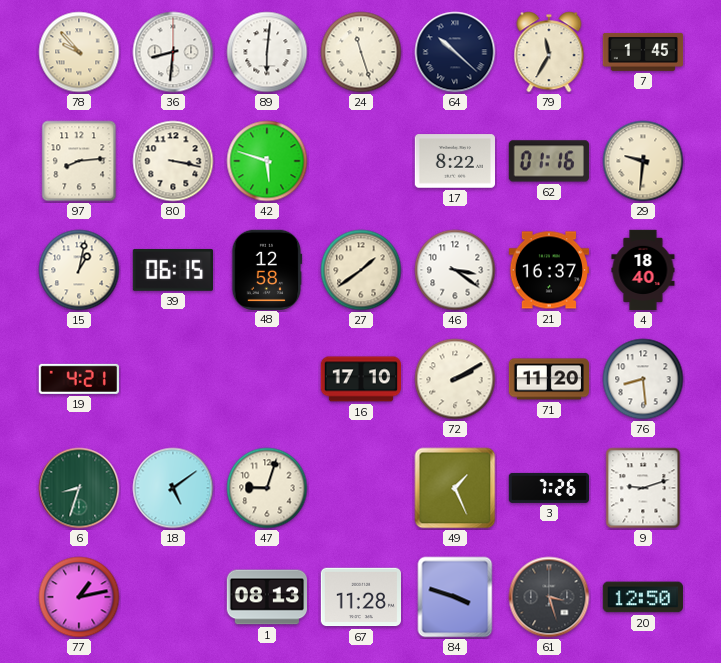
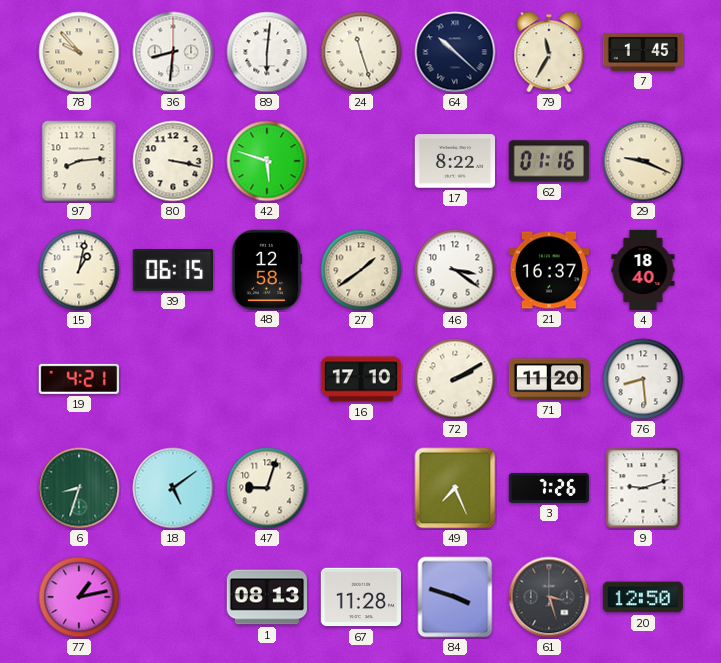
29: 9:31 -> 9:19 (643, 161)
49: 1:26 -> 7:26 (455, 488)
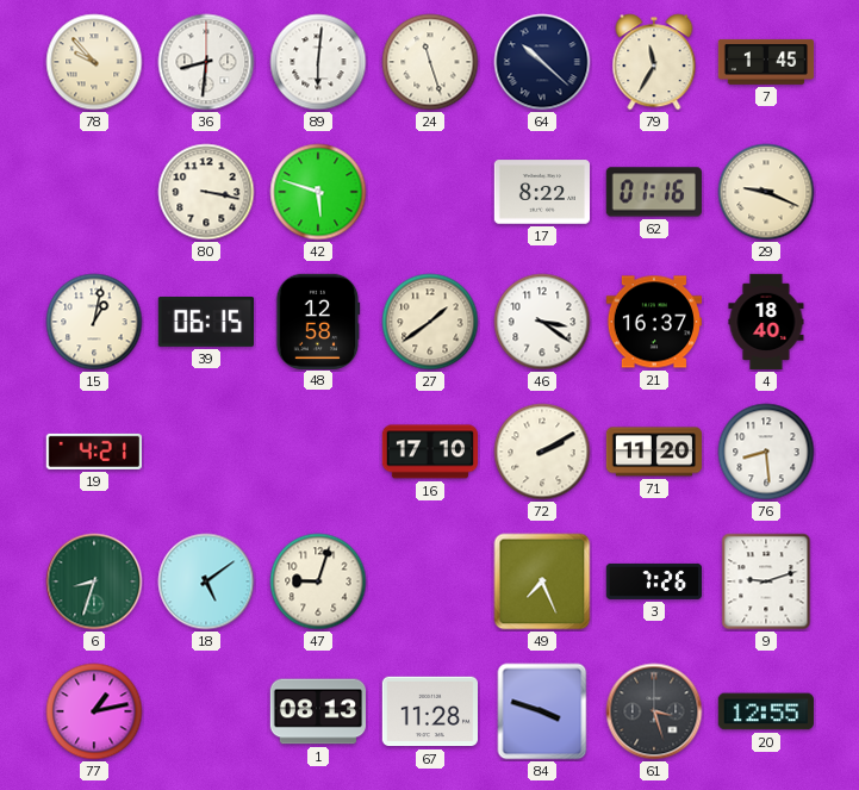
97: 8:14 -> none (79, 161)
20: 12:50 -> 12:55 (766, 711)
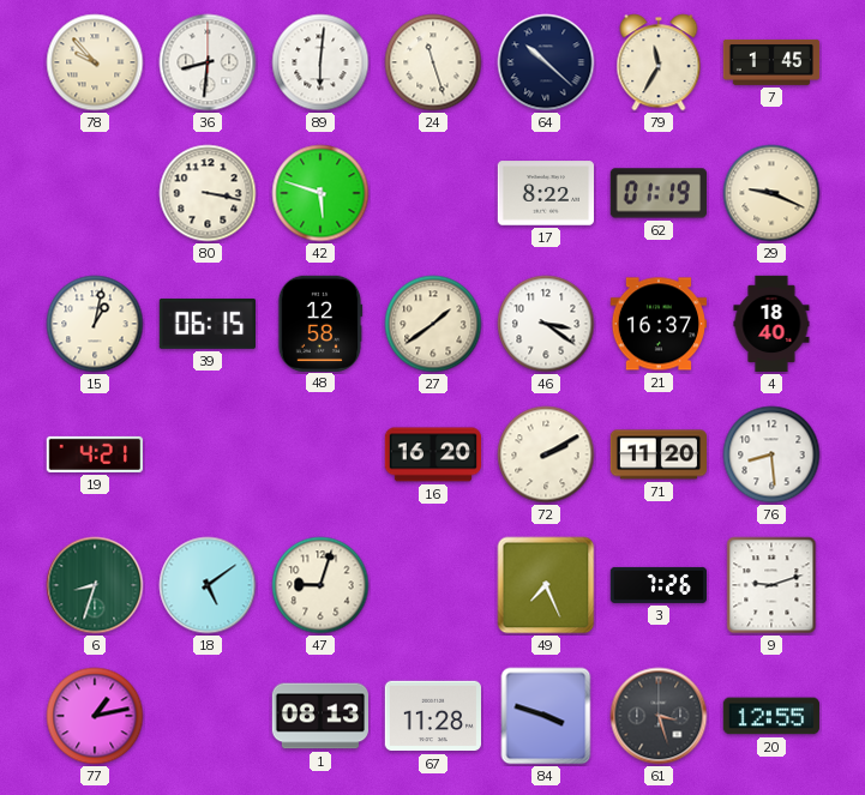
62: 01:16 -> 01:19 (659, 193)
16: 17:10 -> 16:20 (432, 454)
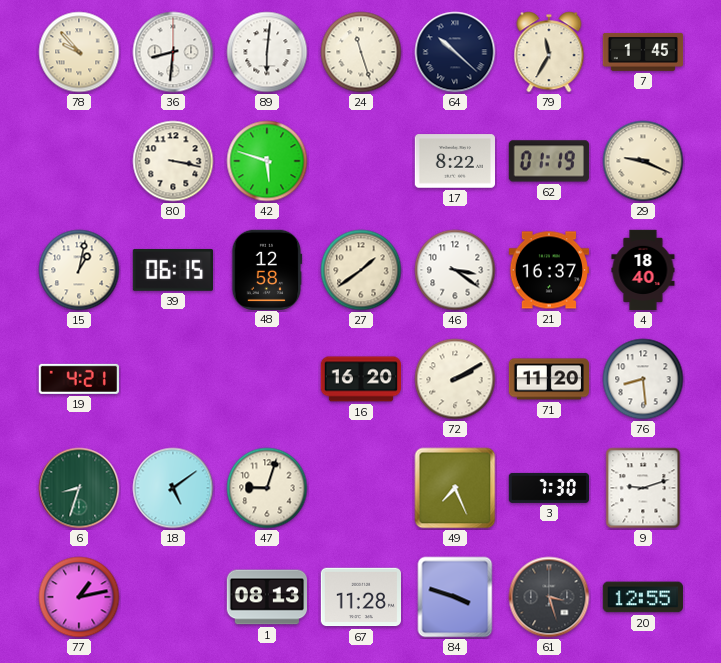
3: 7:26 -> 7:30 (548, 488)
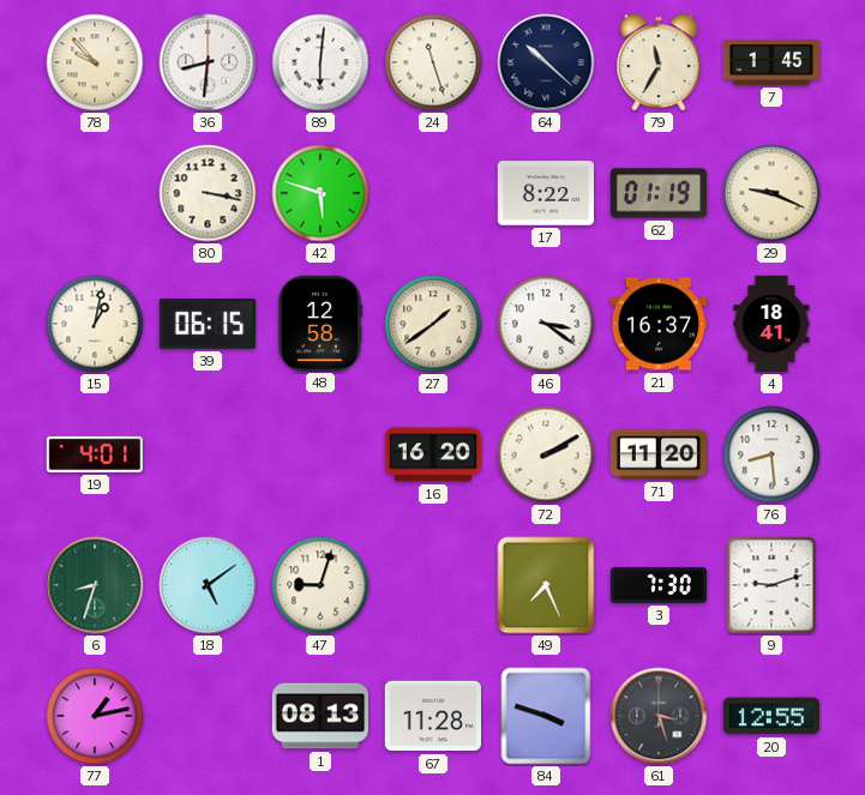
4: 18:40 -> 18:41 (771, 324)
19: 4:21 -> 4:01 (95, 454)
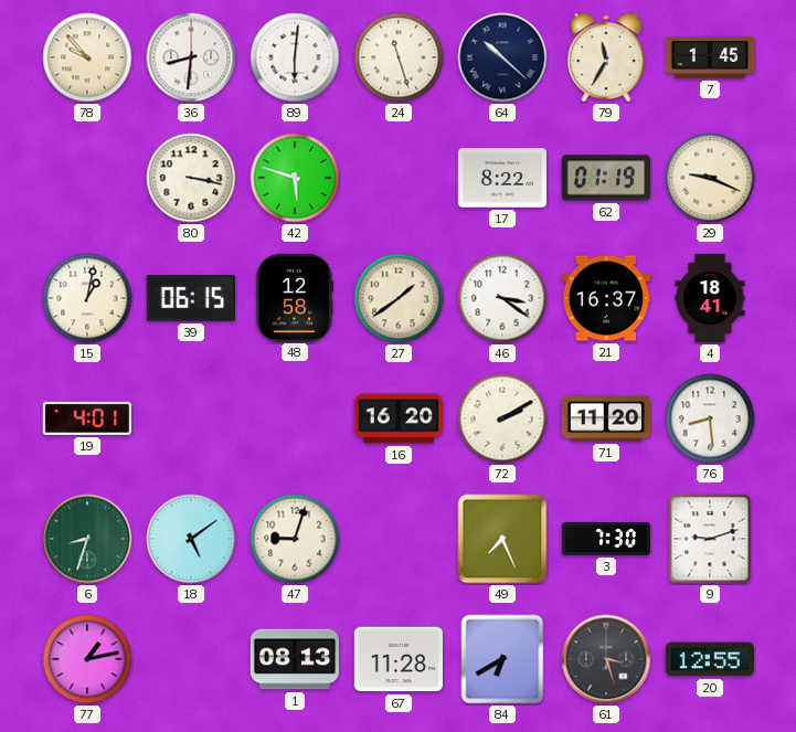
84: 3:48 -> 6:40 (502, 659)
